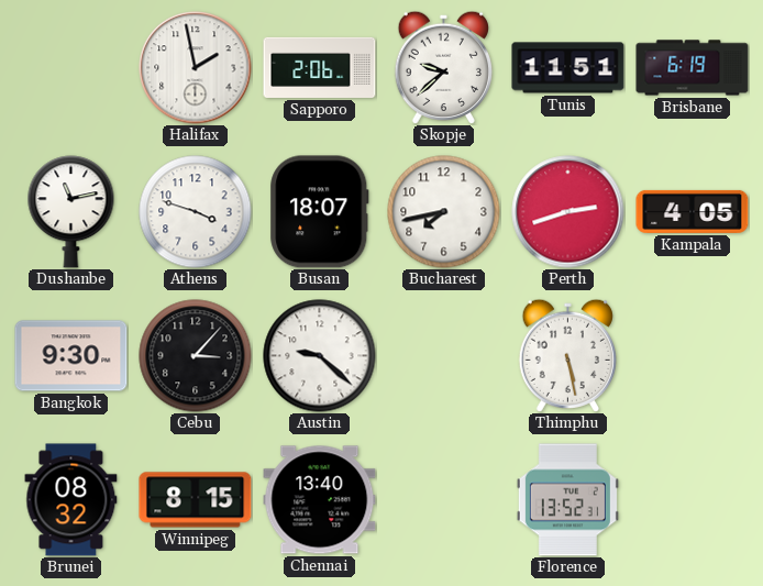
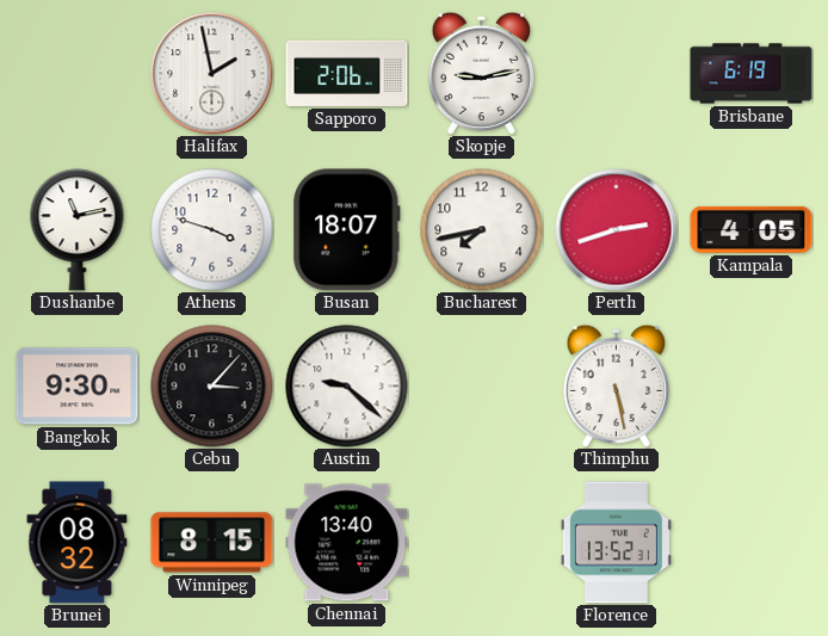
Skopje: 9:38 -> 9:13 (481, 73)
Tunis: 11:51 -> none (568, 68)
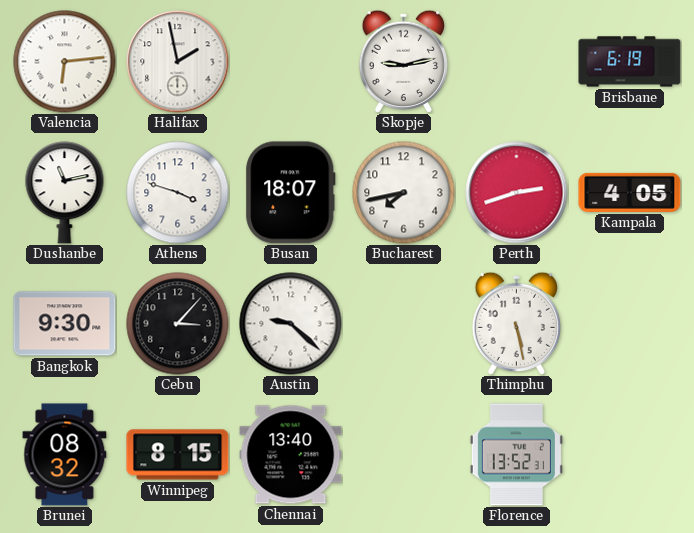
Valencia: none -> 6:14 (65, 62)
Sapporo: 2:06 -> none (347, 73)
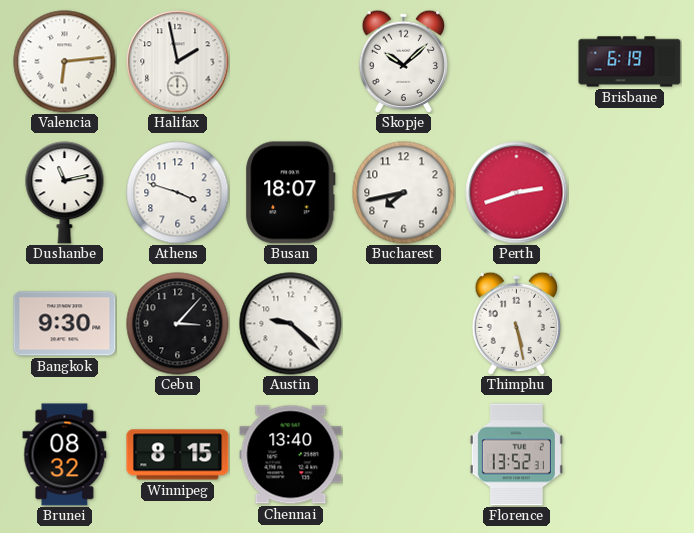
Skopje: 9:13 -> 10:08 (403, 61)
Kampala: 4:05 -> none (630, 192)
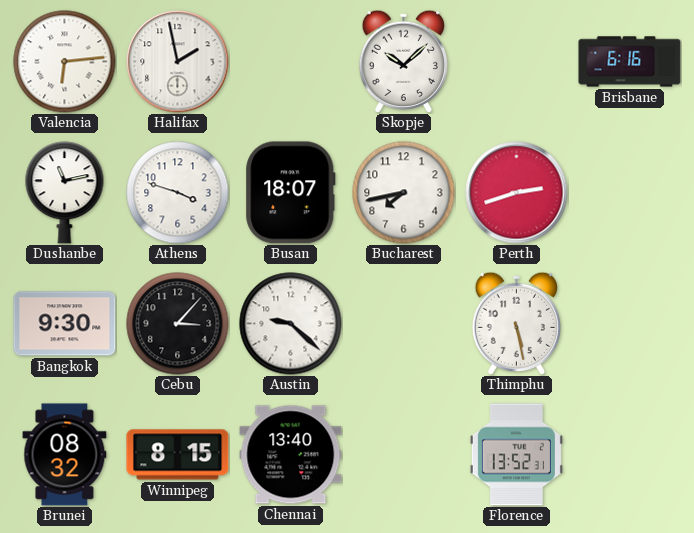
Brisbane: 6:19 -> 6:16 (630, 62)
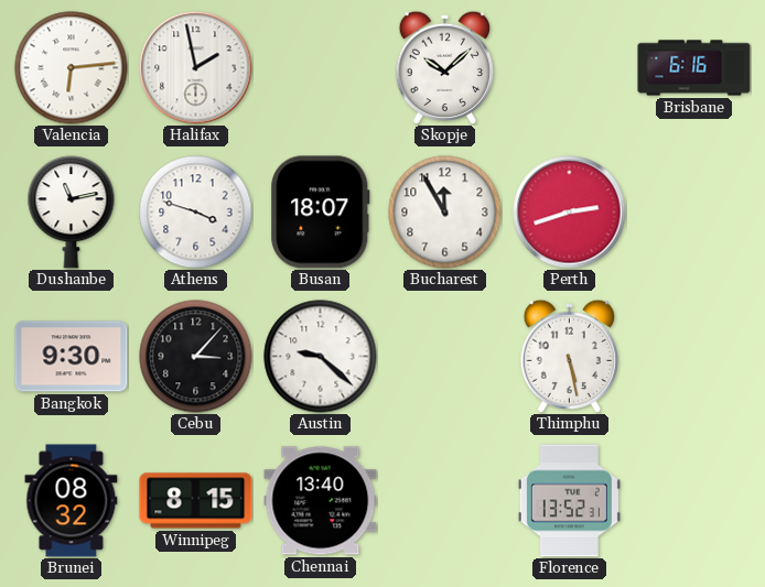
Bucharest: 7:43 -> 11:55 (445, 213)
